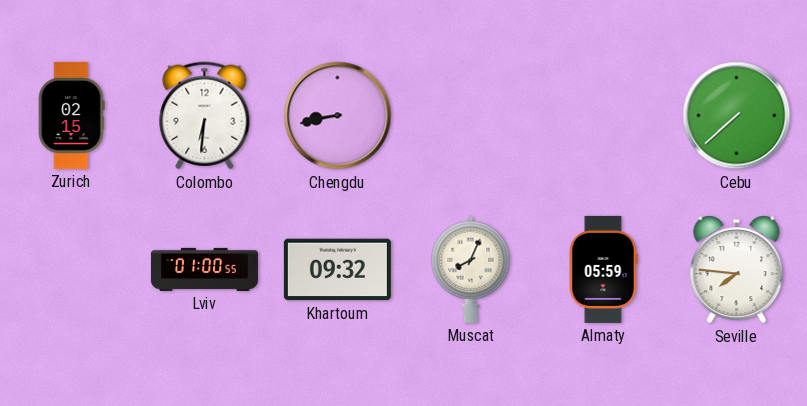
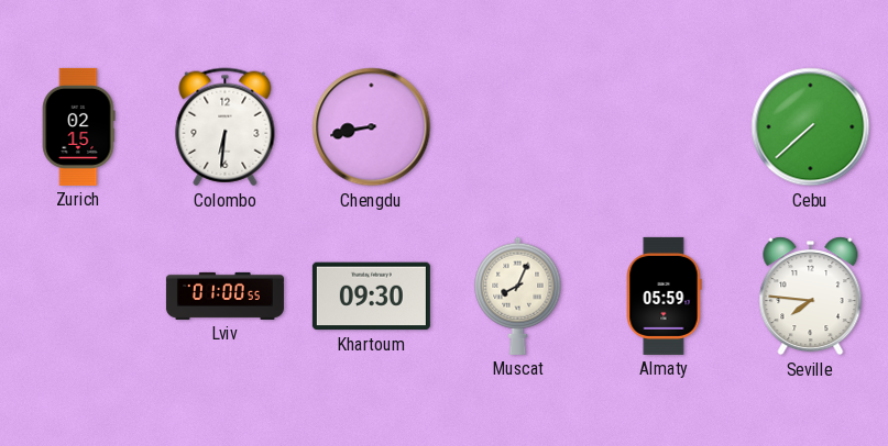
Khartoum: 09:32 -> 09:30 (371, 297)
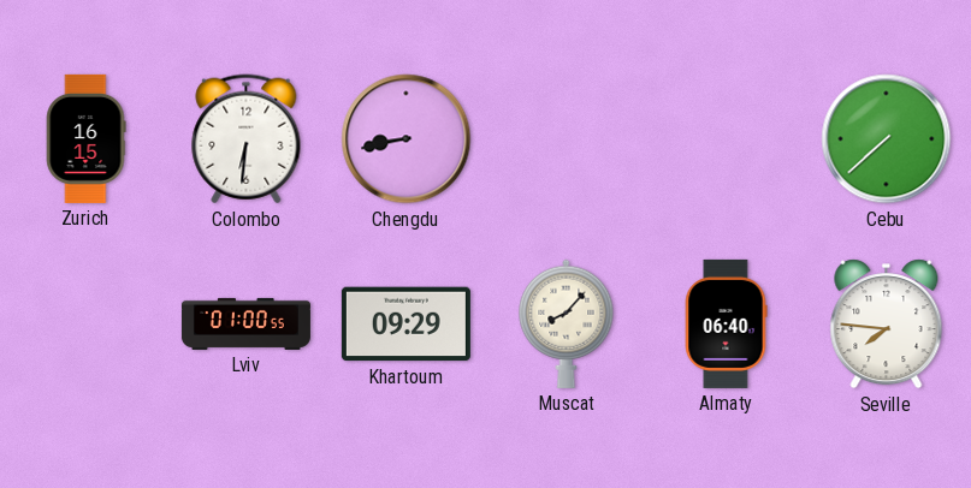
Zurich: 02:15 -> 16:15 (85, 138)
Khartoum: 09:30 -> 09:29 (405, 325)
Muscat: 8:04 -> 8:07 (567, 323)
Almaty: 05:59 -> 06:40 (726, 323)
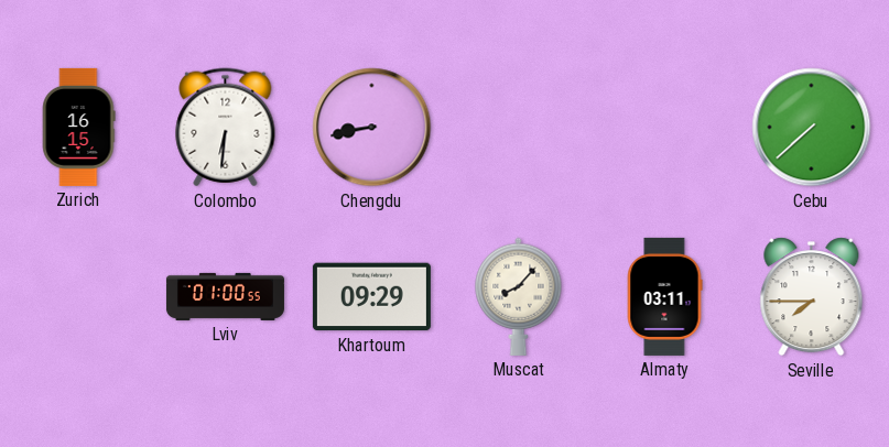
Almaty: 06:40 -> 03:11 (664, 296)
Seville: 7:46 -> 7:45 (812, 297)
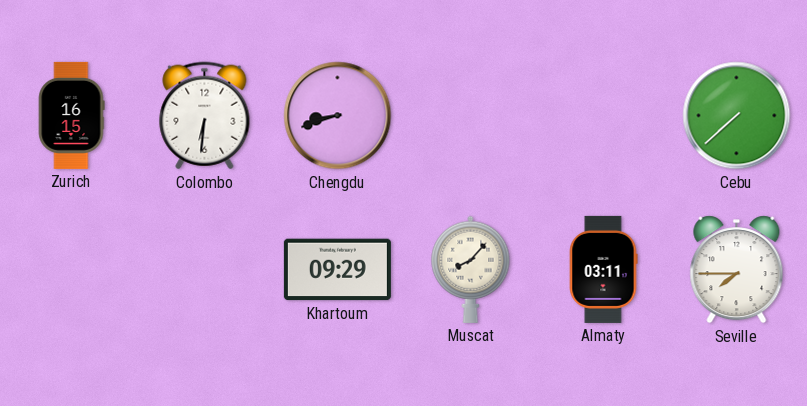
Chengdu: 8:43 -> 8:42 (338, 116)
Lviv: 01:00 -> none (225, 296)
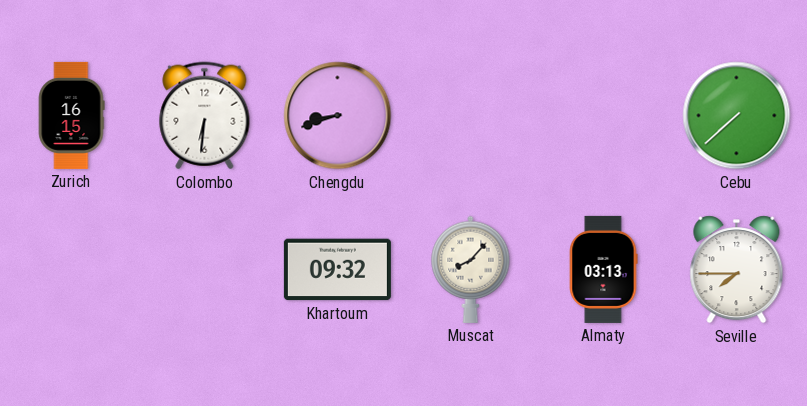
Khartoum: 09:29 -> 09:32 (337, 270)
Almaty: 03:11 -> 03:13 (603, 269)
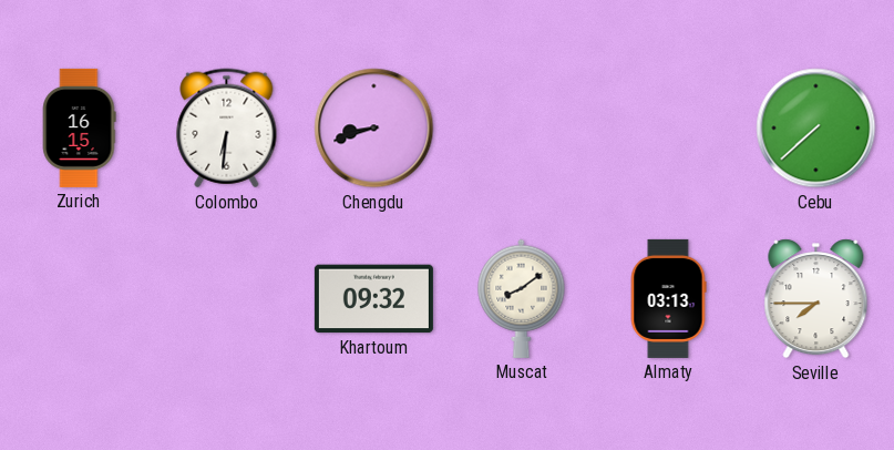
Muscat: 8:07 -> 8:09 (522, 298)
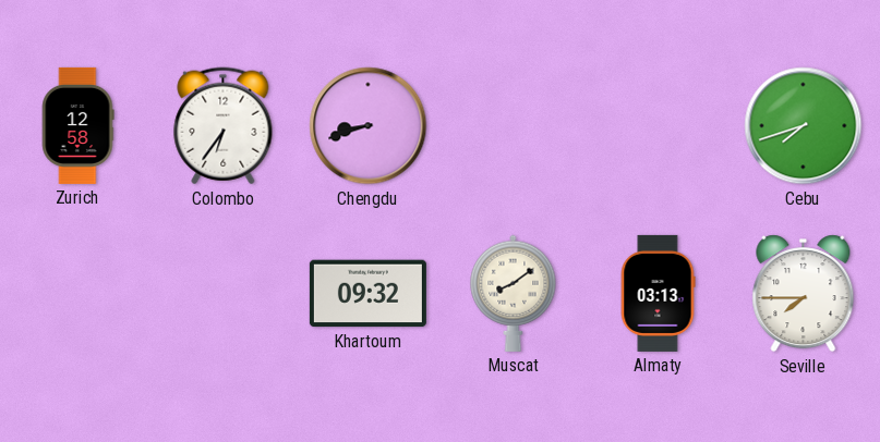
Zurich: 16:15 -> 12:58 (77, 125)
Colombo: 6:31 -> 6:36 (224, 126)
Cebu: 7:38 -> 7:42 (804, 126)
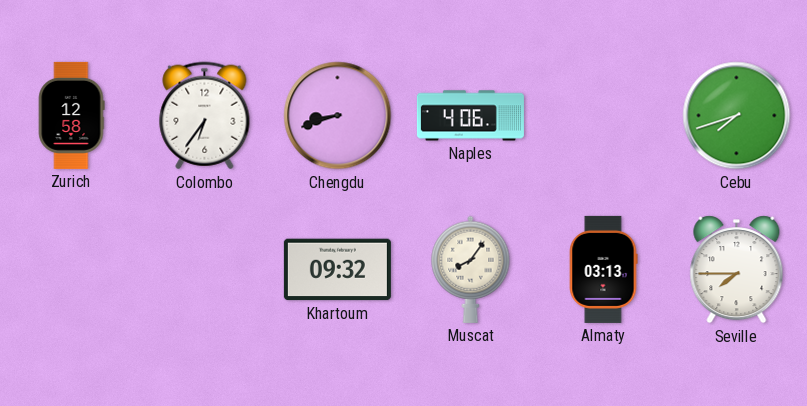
Naples: none -> 4:06 (470, 116)
Muscat: 8:09 -> 8:06 (471, 269)
